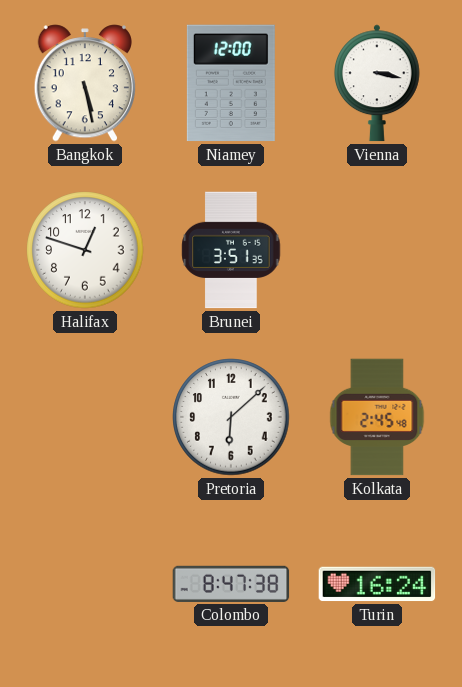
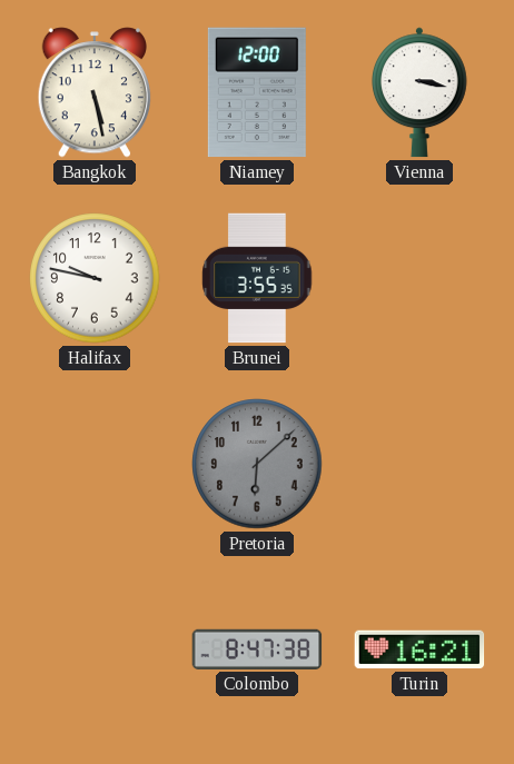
Halifax: 12:48 -> 9:47 (95, 278)
Brunei: 3:51 -> 3:55 (257, 278)
Pretoria dial: white -> grey (257, 464)
Kolkata: 2:45 -> none (377, 417)
Turin: 16:24 -> 16:21 (419, 649)
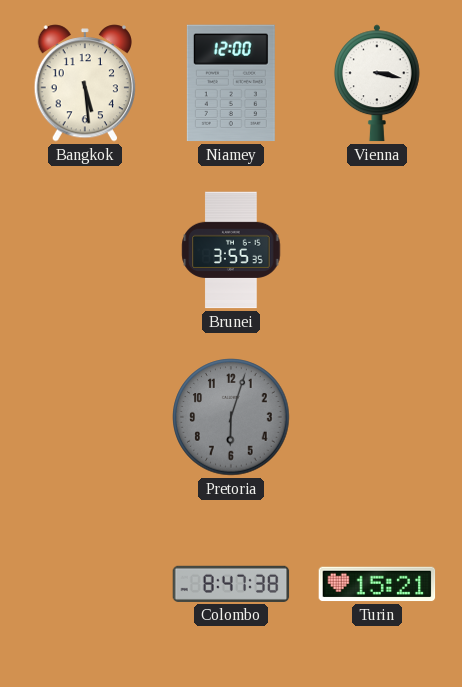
Bangkok: 5:28 -> 5:29 (85, 83)
Halifax: 9:47 -> none (95, 278)
Pretoria: 6:08 -> 6:03 (231, 417)
Turin: 16:21 -> 15:21 (377, 584)
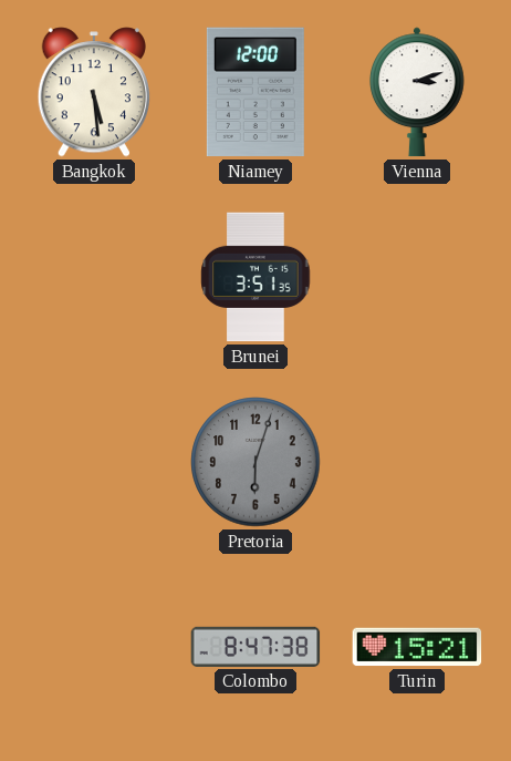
Vienna: 3:17 -> 3:12 (417, 92)
Brunei: 3:55 -> 3:51 (255, 277)
